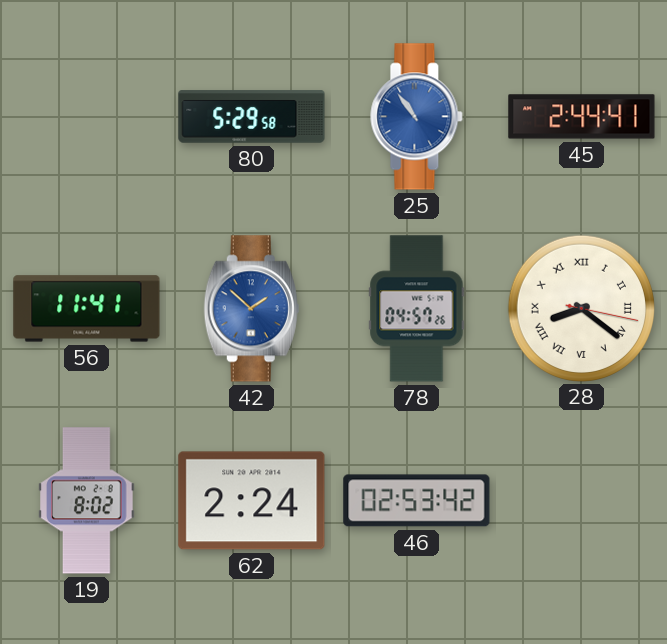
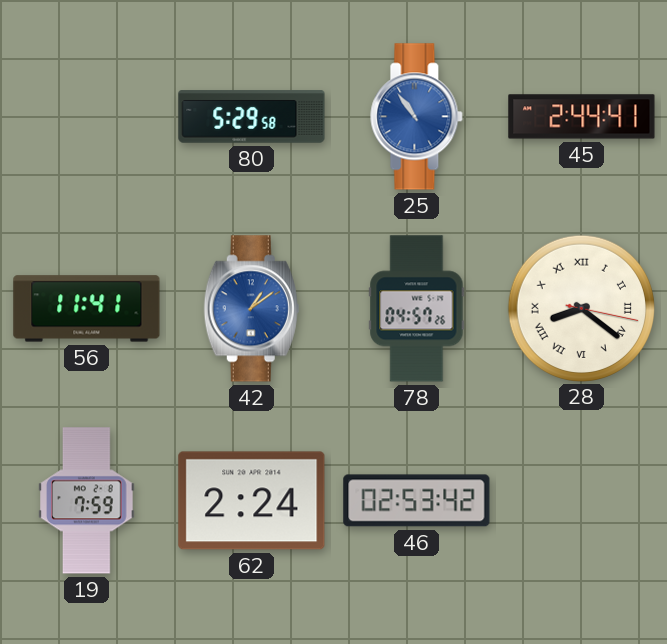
42: 1:52 -> 1:09 (251, 309)
19: 8:02 -> 7:59 (87, 501)
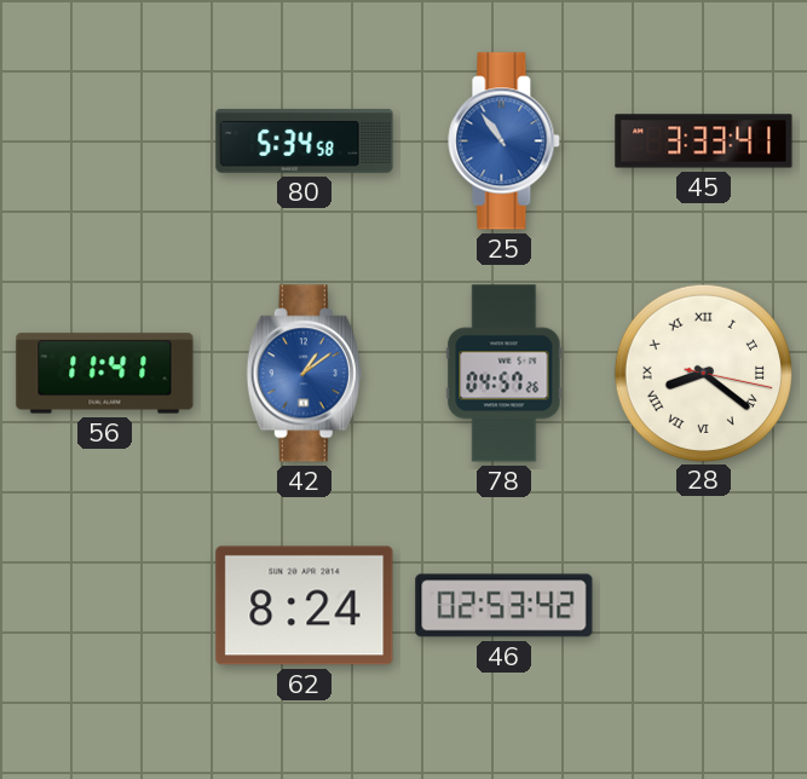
80: 5:29 -> 5:34 (305, 142)
45: 2:44 -> 3:33 (704, 142)
19: 7:59 -> none (87, 501)
62: 2:24 -> 8:24 (305, 606)
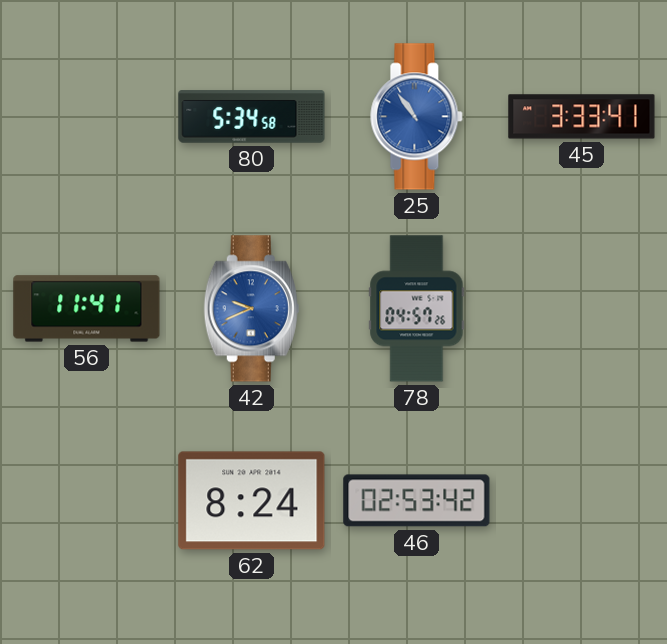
42: 1:09 -> 9:41 (251, 309)
28: 8:21 -> none (703, 373)
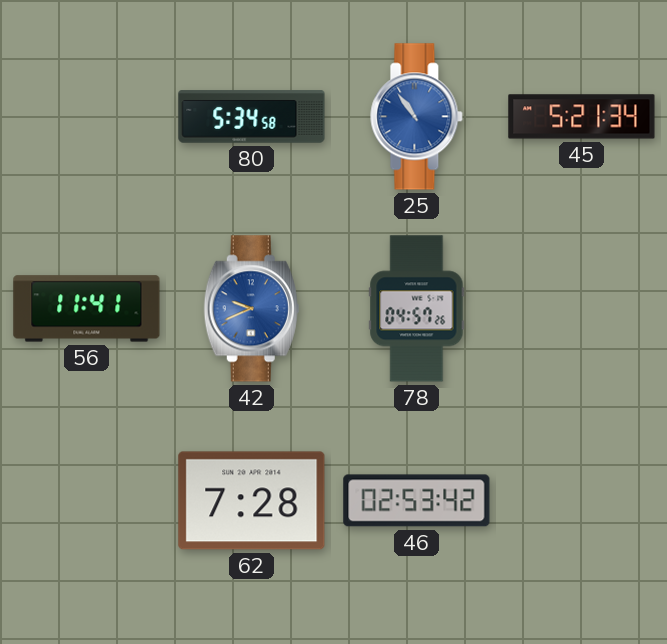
45: 3:33 -> 5:21 (582, 117)
62: 8:24 -> 7:28 (252, 501)
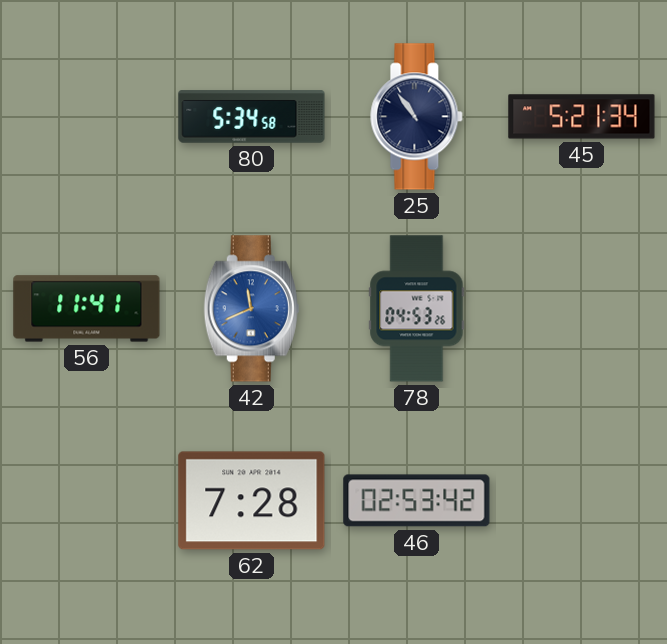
25 dial: blue -> navy (417, 117)
42: 9:41 -> 11:41 (251, 309)
78: 04:57 -> 04:53 (417, 309)
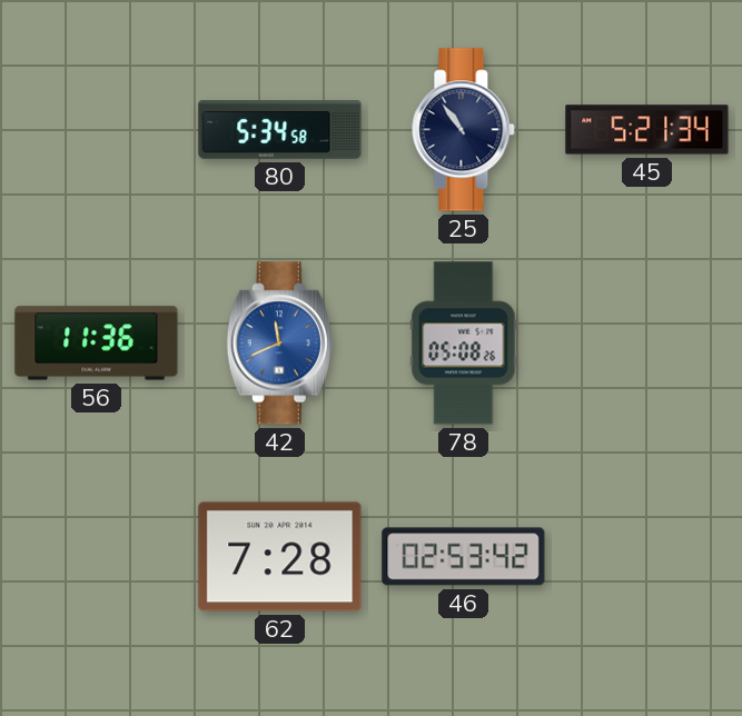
56: 11:41 -> 11:36 (97, 344)
78: 04:53 -> 05:08 (464, 344)
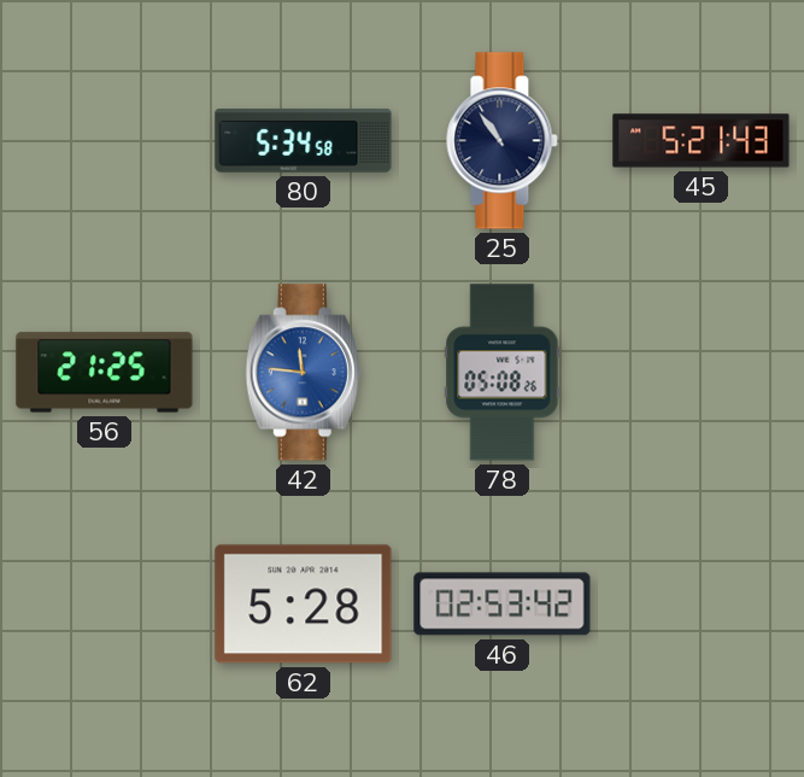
45: 5:21:34 -> 5:21:43 (702, 141)
56: 11:36 -> 21:25 (105, 373)
42: 11:41 -> 11:46 (303, 373)
62: 7:28 -> 5:28 (304, 604)
